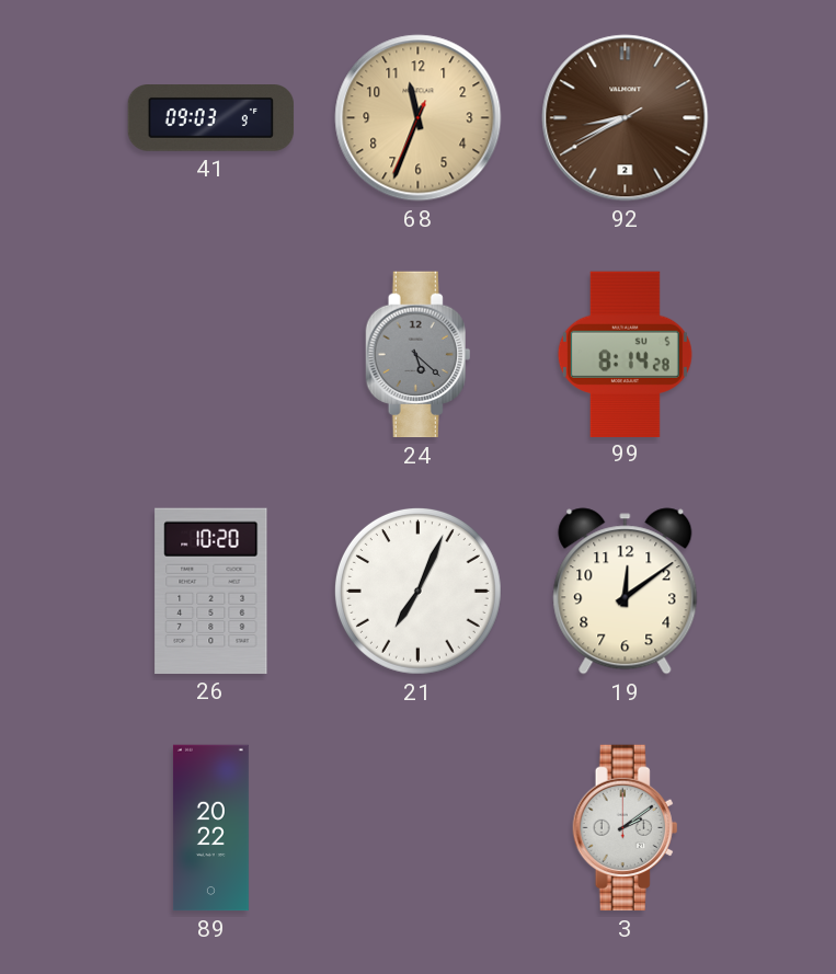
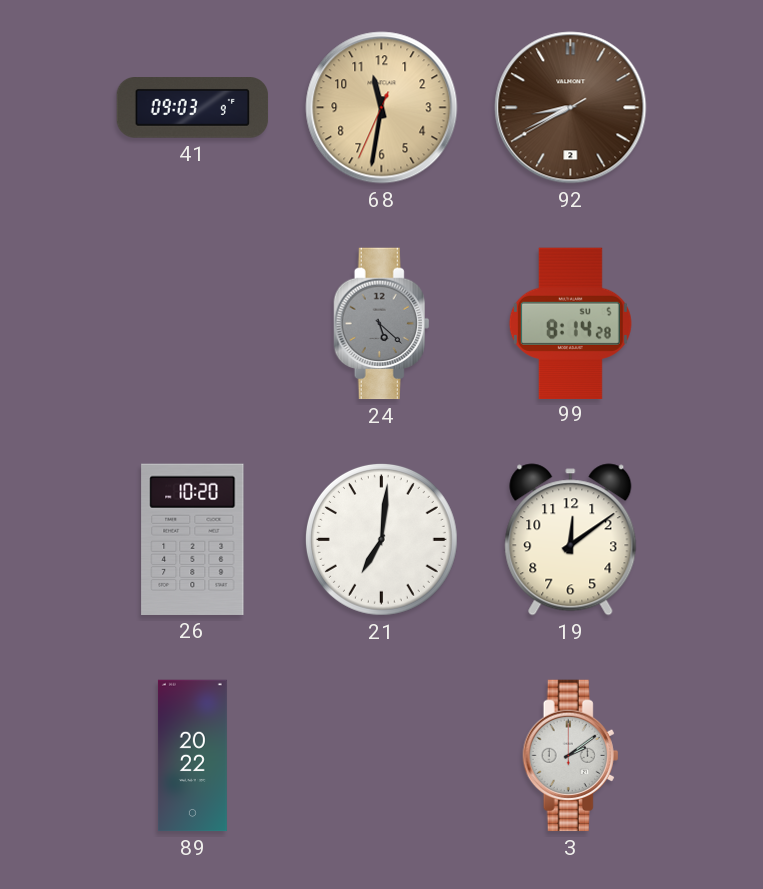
68: 11:33 -> 11:31 (382, 108)
21: 7:04 -> 7:01 (381, 539)
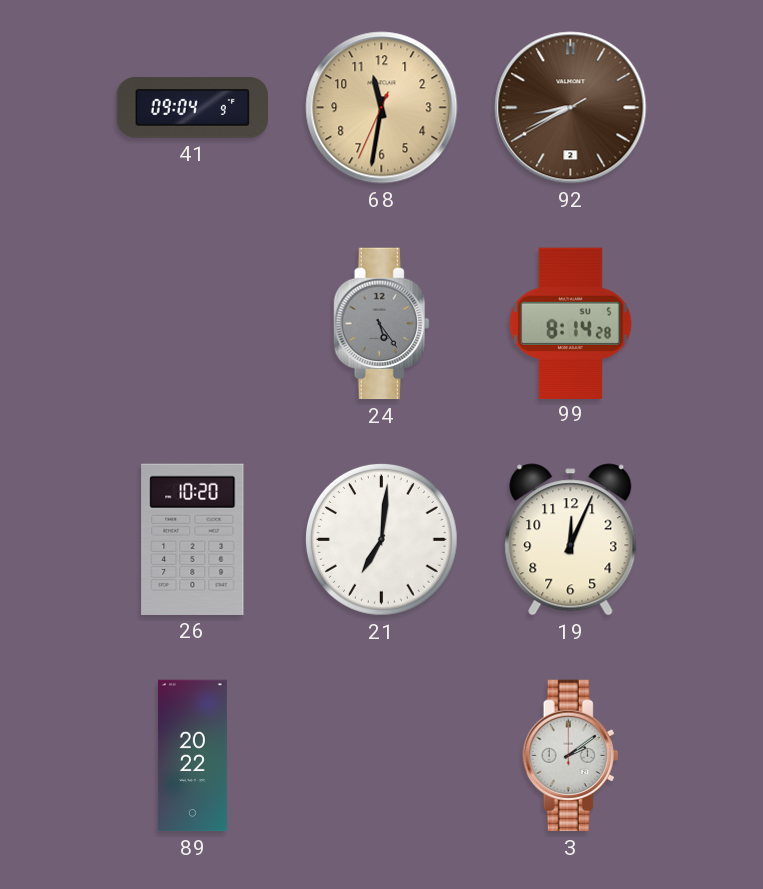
41: 09:03 -> 09:04 (193, 108)
24: 5:22 -> 5:24 (382, 324)
19: 12:09 -> 12:04 (571, 540)
